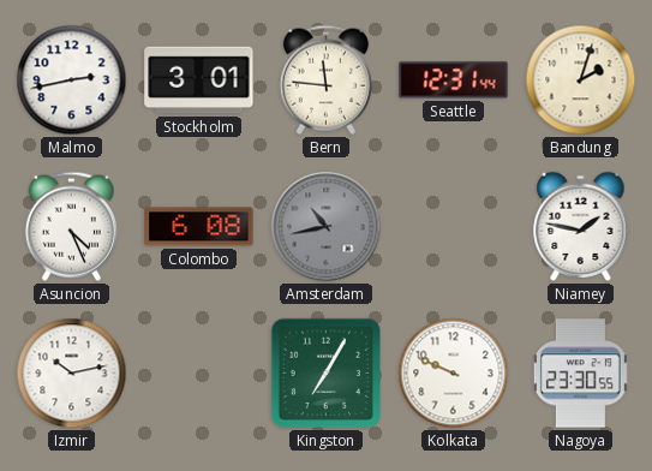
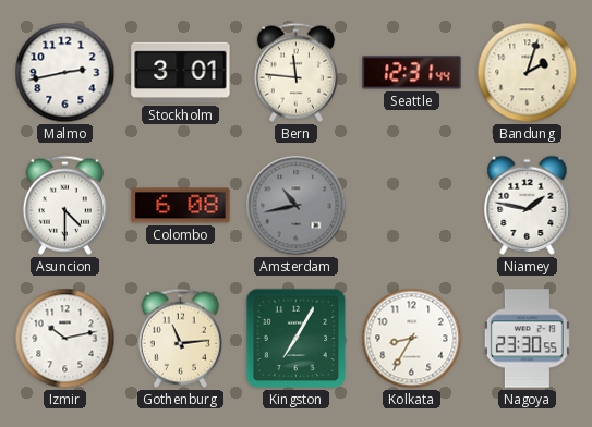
Asuncion: 4:26 -> 4:30 (64, 205)
Gothenburg: none -> 11:14 (180, 338)
Kolkata: 9:49 -> 8:35 (412, 339)
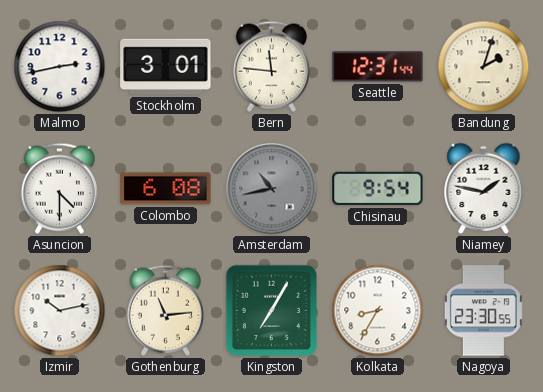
Chisinau: none -> 9:54 (378, 189)
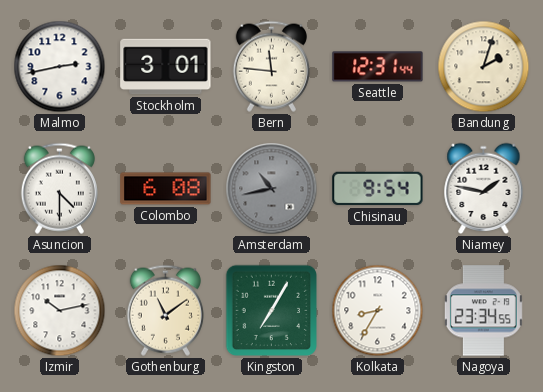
Gothenburg: 11:14 -> 11:09 (165, 310)
Nagoya: 23:30 -> 23:34 (483, 311)
